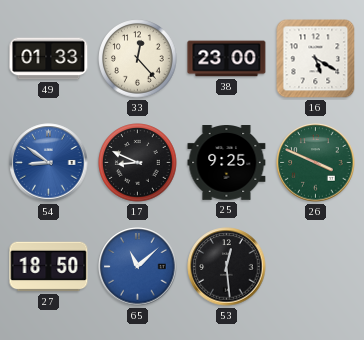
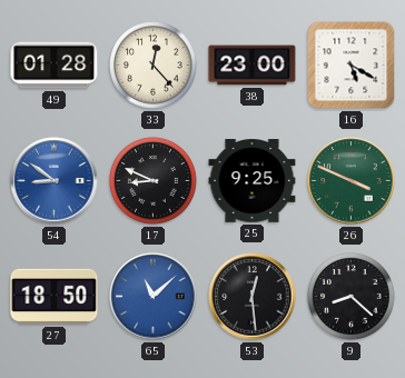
49: 01:33 -> 01:28 (55, 66)
9: none -> 8:22 (352, 297)
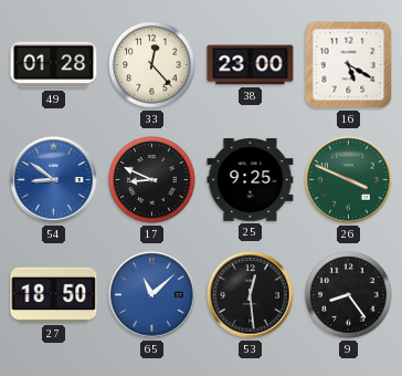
9: 8:22 -> 8:24 (349, 295)
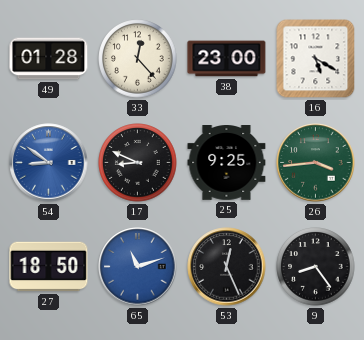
26: 3:49 -> 3:44 (316, 163)
65: 11:08 -> 11:12 (138, 267)
53: 12:29 -> 12:26 (227, 267)
